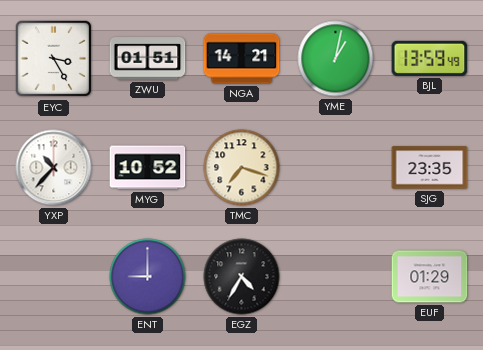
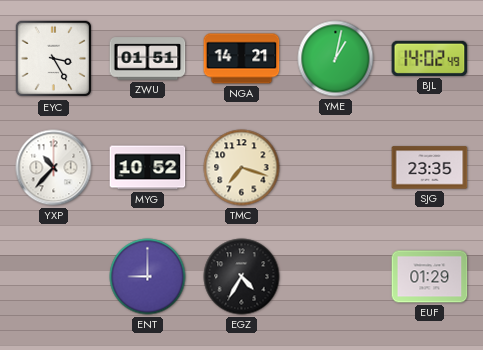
BJL: 13:59 -> 14:02 (430, 58)
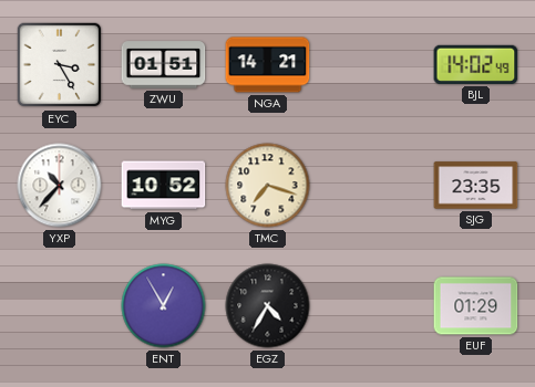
YME: 1:02 -> none (336, 59)
ENT: 9:00 -> 12:55 (164, 306)
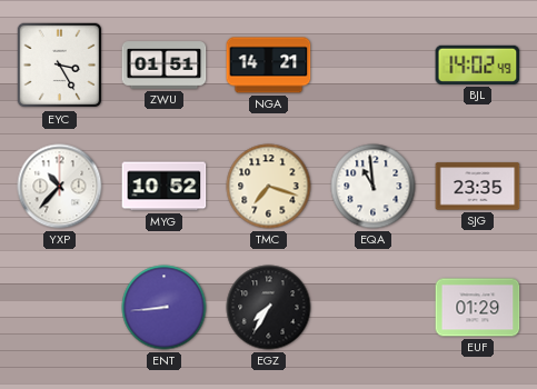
EQA: none -> 10:59 (374, 187)
ENT: 12:55 -> 8:44 (165, 308)
EGZ: 4:35 -> 7:35 (269, 308)
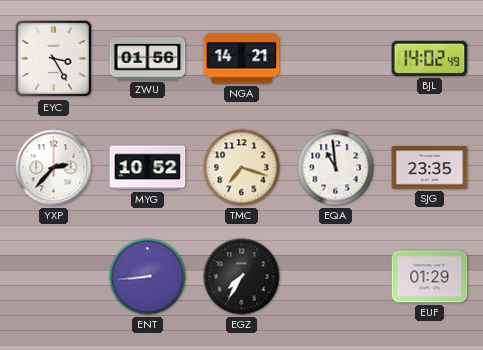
ZWU: 01:51 -> 01:56 (148, 59)
YXP: 10:37 -> 2:37 (54, 168)
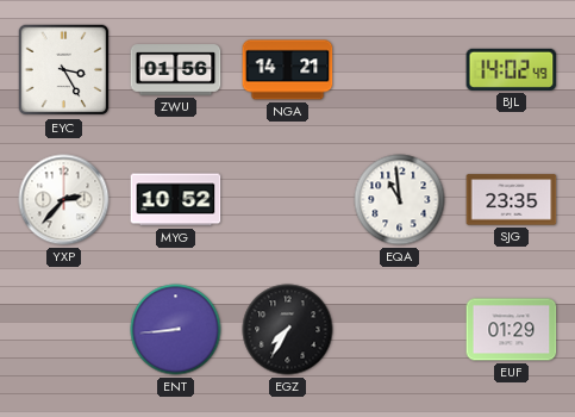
TMC: 7:18 -> none (242, 168)
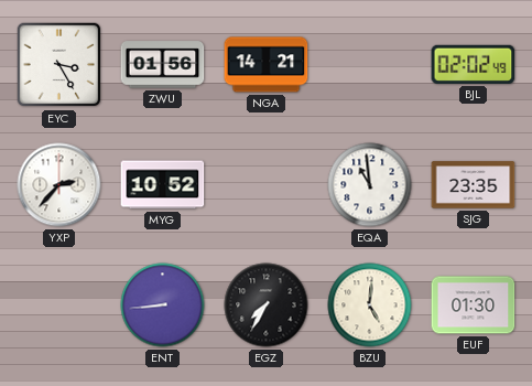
BJL: 14:02 -> 02:02 (474, 64)
BZU: none -> 5:01 (370, 305)
EUF: 01:29 -> 01:30 (474, 305)
